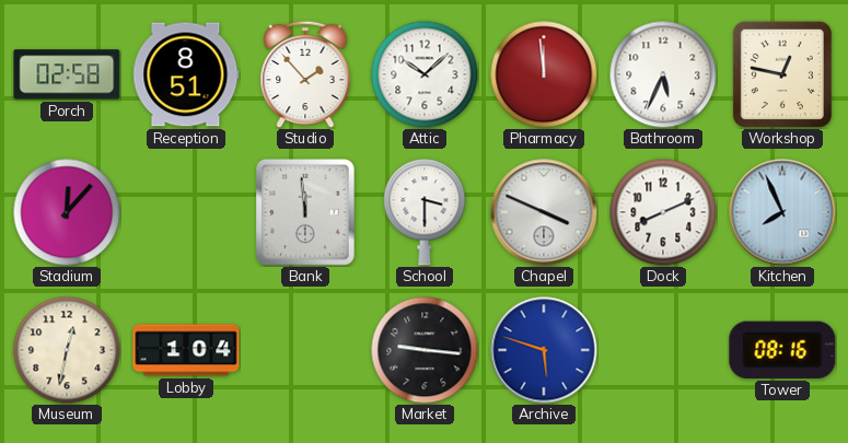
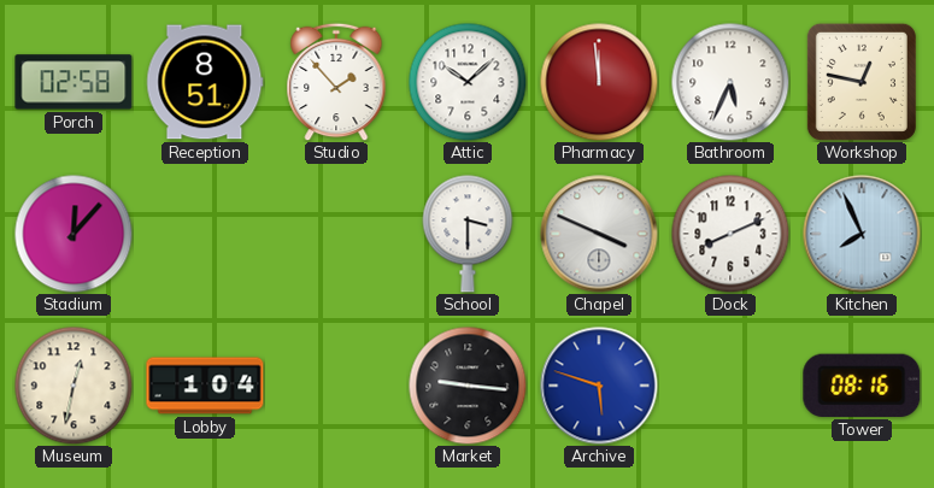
Bank: 11:59 -> none (305, 212)
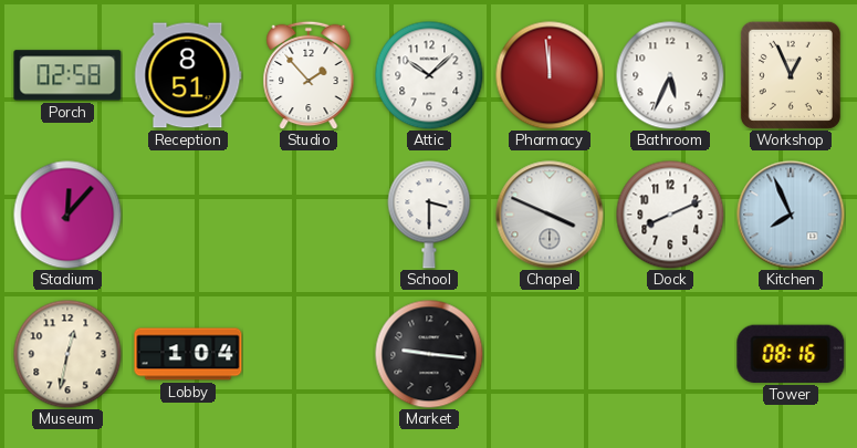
Workshop: 12:47 -> 12:56 (791, 75)
Archive: 5:48 -> none (599, 386)
